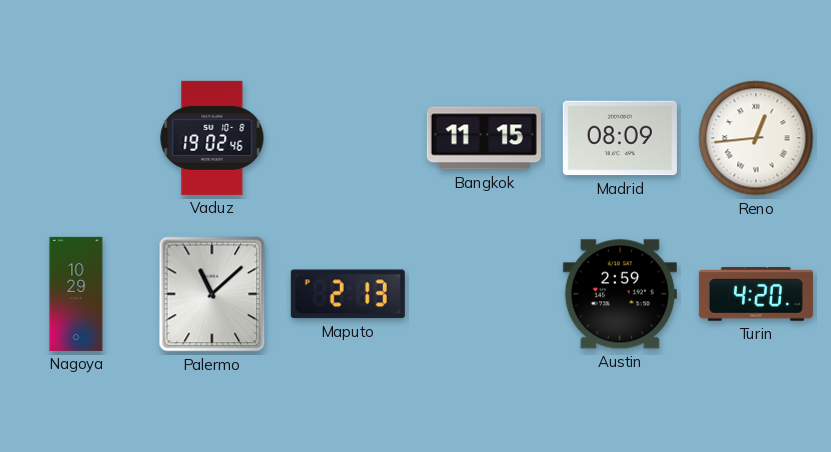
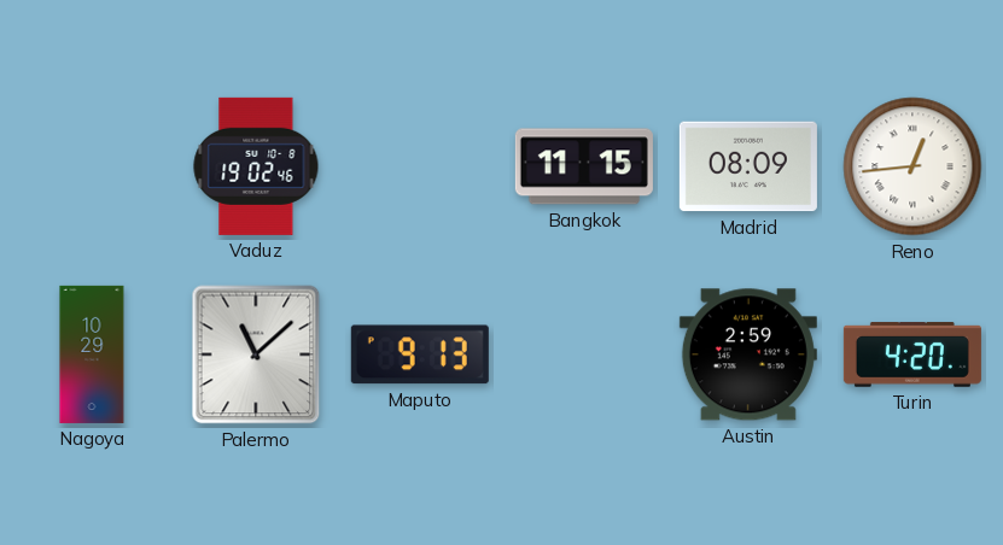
Maputo: 2:13 -> 9:13 (420, 354)
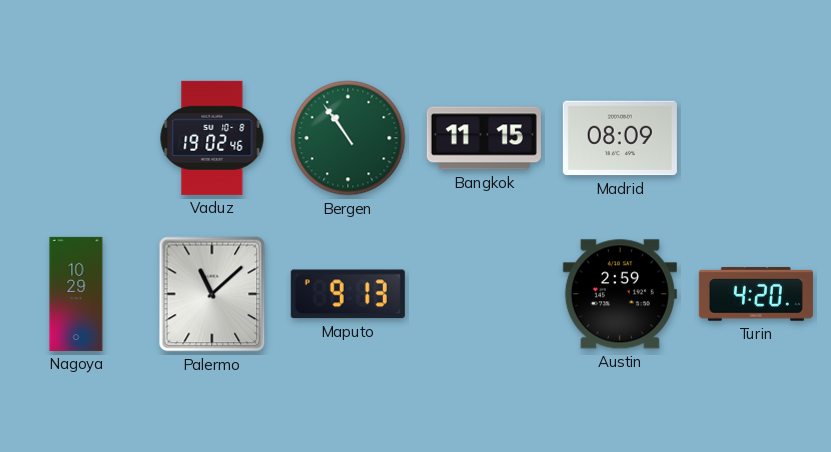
Bergen: none -> 10:54 (348, 138)
Reno: 12:44 -> none (912, 166)
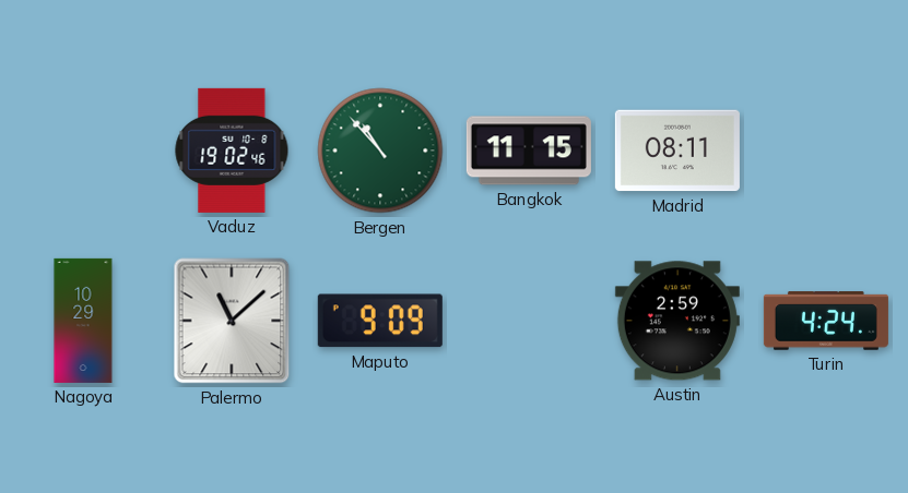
Bergen: 10:54 -> 10:53 (380, 151)
Madrid: 08:09 -> 08:11 (677, 151)
Maputo: 9:13 -> 9:09 (380, 321)
Turin: 4:20 -> 4:24 (826, 321)
